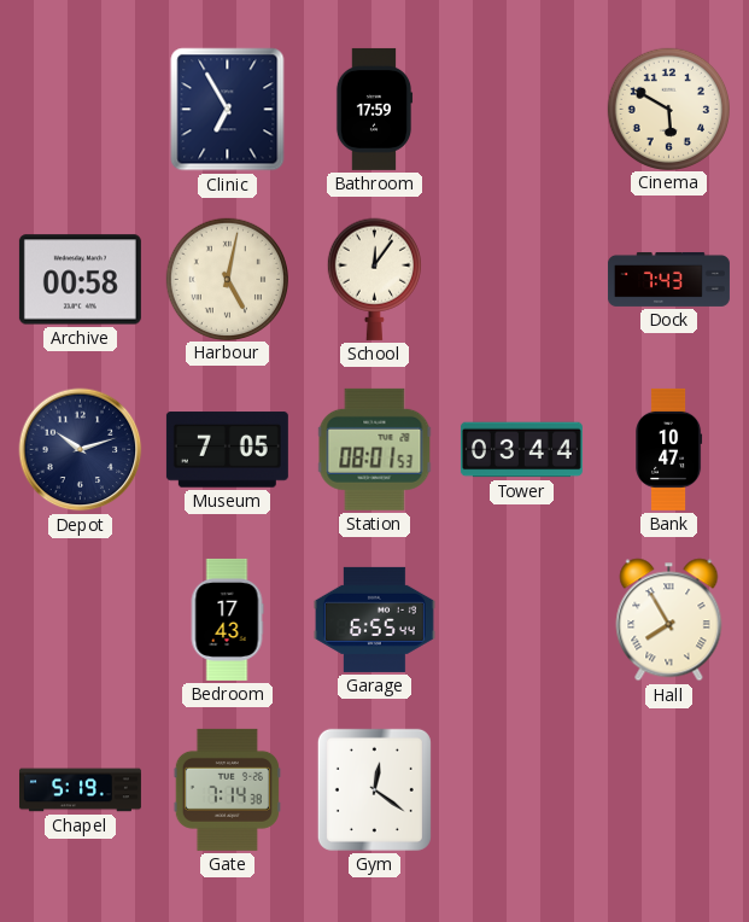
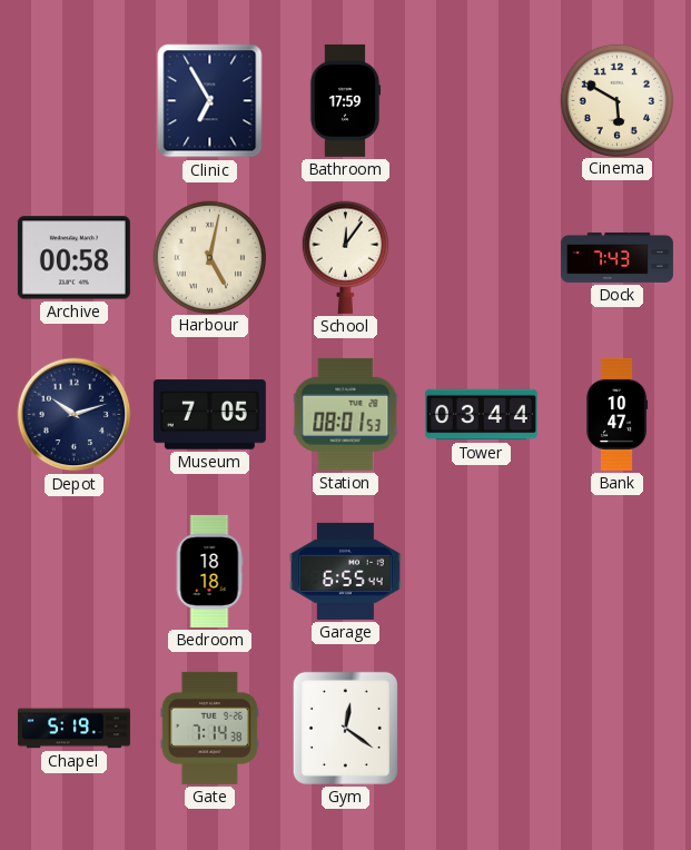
Bedroom: 17:43 -> 18:18 (209, 571)
Hall: 7:55 -> none (669, 620)
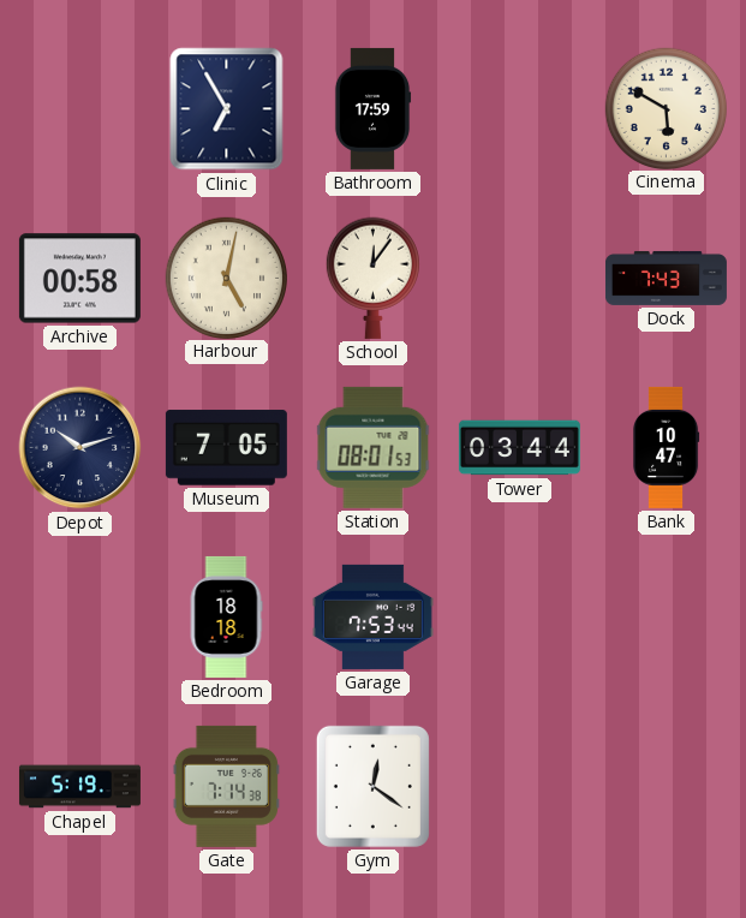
Garage: 6:55 -> 7:53 (372, 616)
